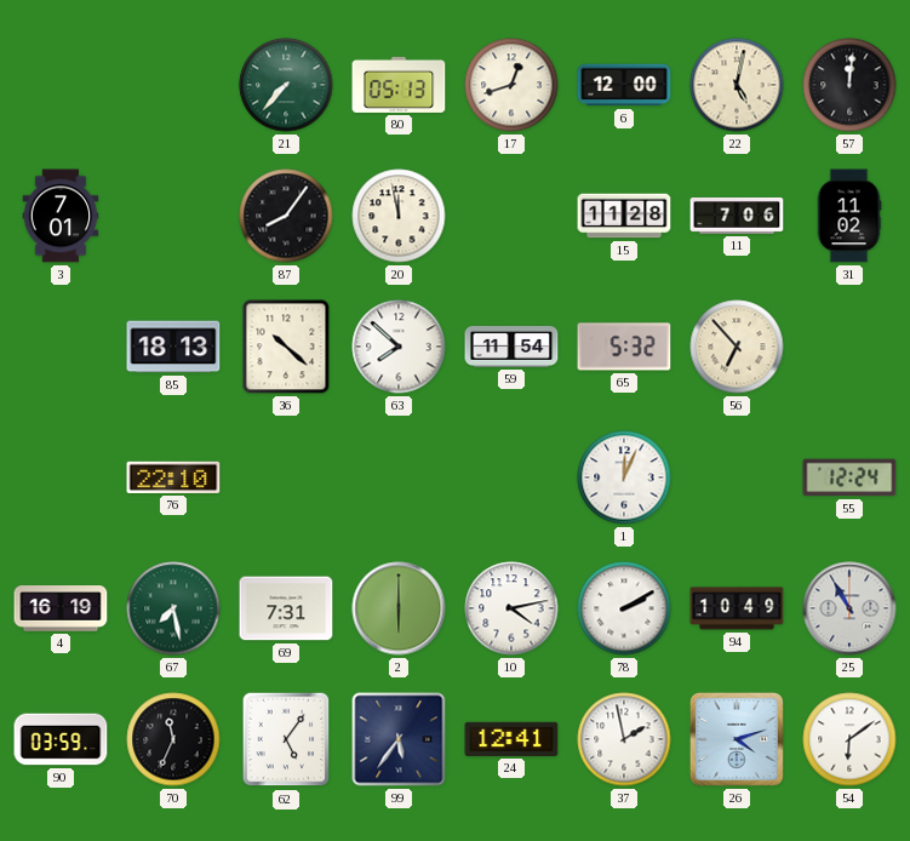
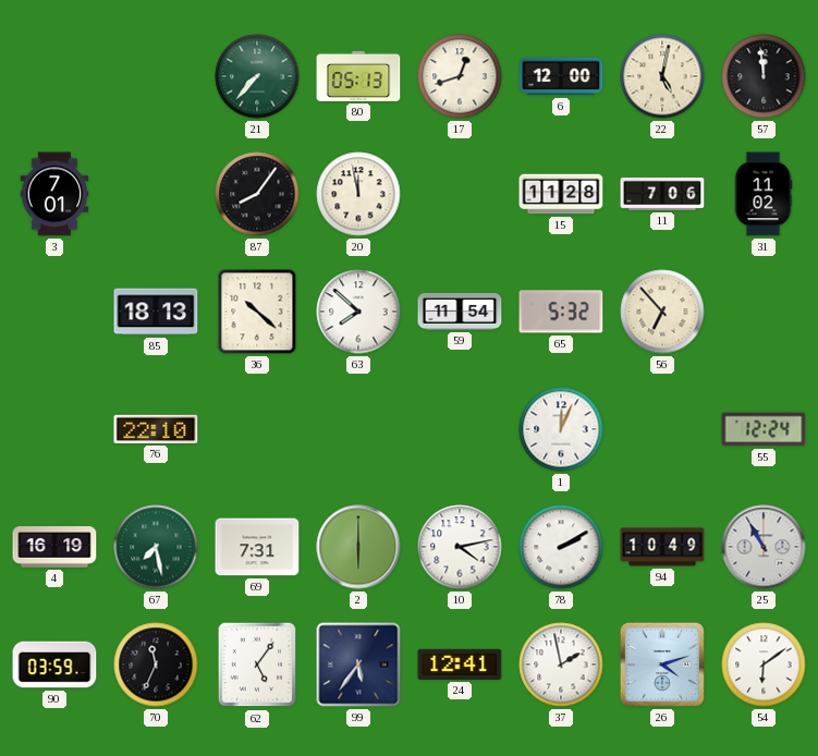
57: 12:01 -> 11:59 (764, 76)
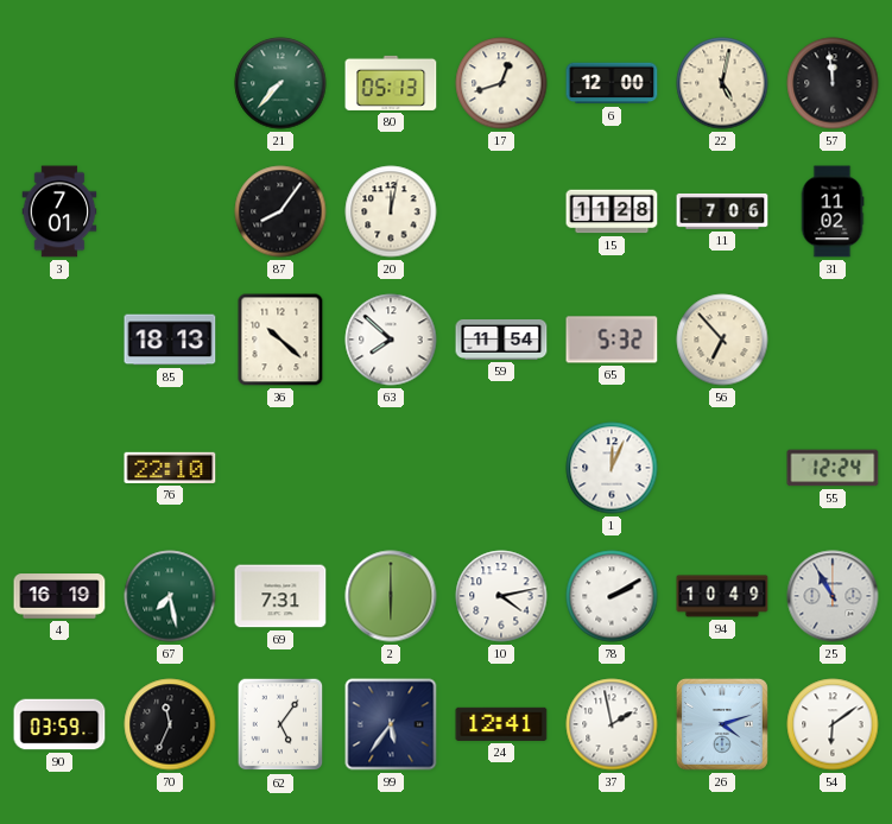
20: 11:58 -> 12:02 (391, 211)
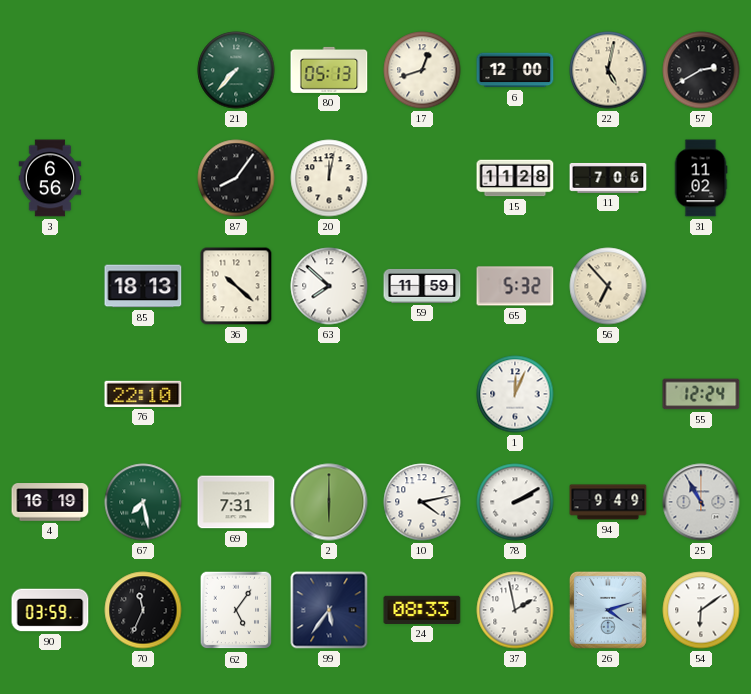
57: 11:59 -> 2:40 (701, 70)
3: 7:01 -> 6:56 (50, 178)
59: 11:54 -> 11:59 (422, 286)
94: 10:49 -> 9:49 (608, 502)
24: 12:41 -> 08:33 (422, 610)
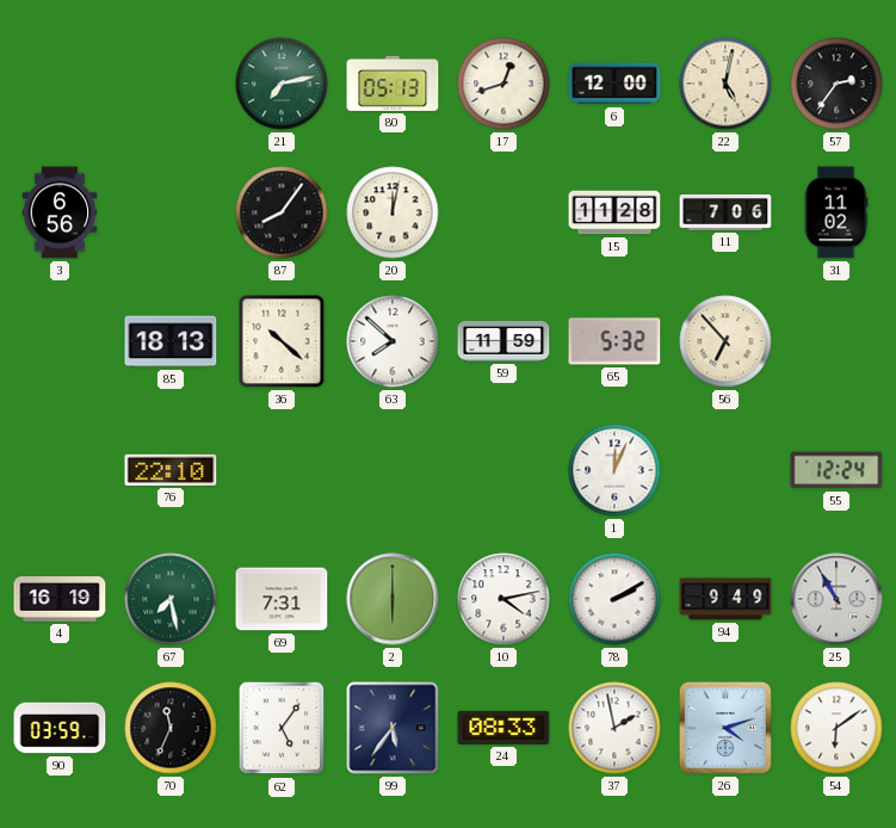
21: 7:37 -> 7:13 (282, 84)
57: 2:40 -> 2:36 (836, 84)
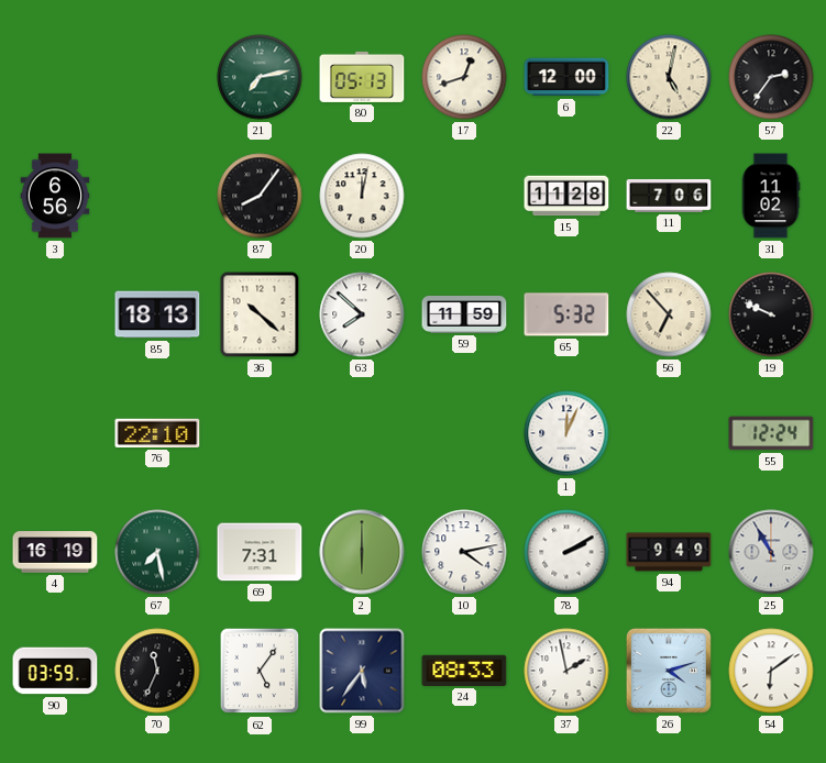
19: none -> 9:49 (771, 314)
